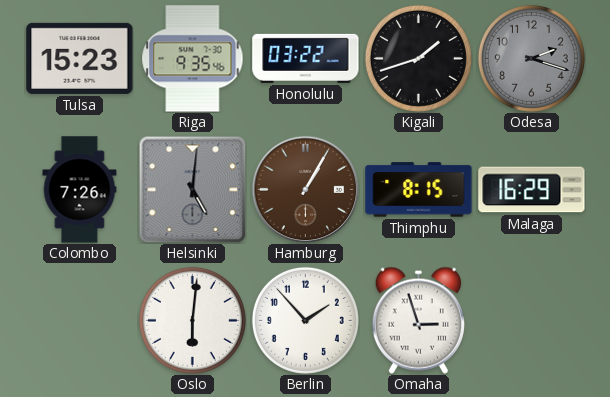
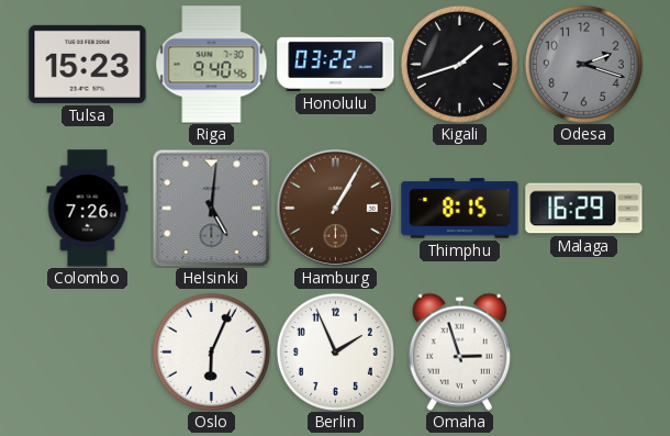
Riga: 9:35 -> 9:40 (212, 65)
Oslo: 6:01 -> 6:04 (211, 351)
Berlin: 1:53 -> 1:56 (335, 351)
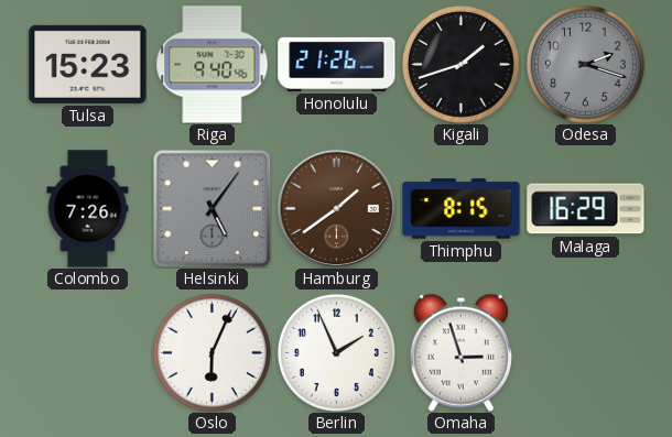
Honolulu: 03:22 -> 21:26 (337, 64)
Helsinki: 5:01 -> 5:06 (212, 208)
Hamburg: 1:05 -> 1:39 (336, 208)
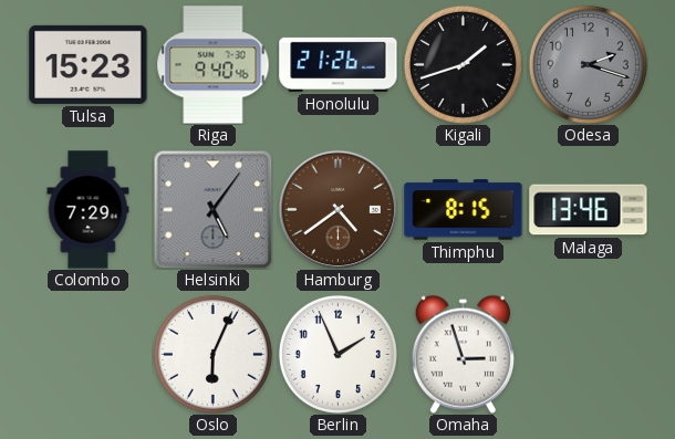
Colombo: 7:26 -> 7:29 (89, 210)
Hamburg: 1:39 -> 4:39 (337, 209)
Malaga: 16:29 -> 13:46 (589, 210)
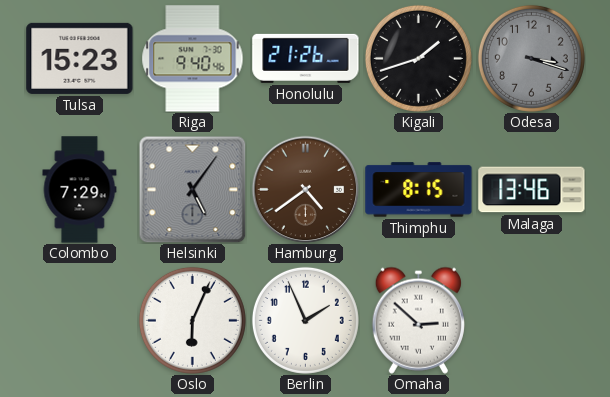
Odesa: 2:18 -> 3:18 (531, 58)
Omaha: 2:57 -> 2:52 (418, 320)
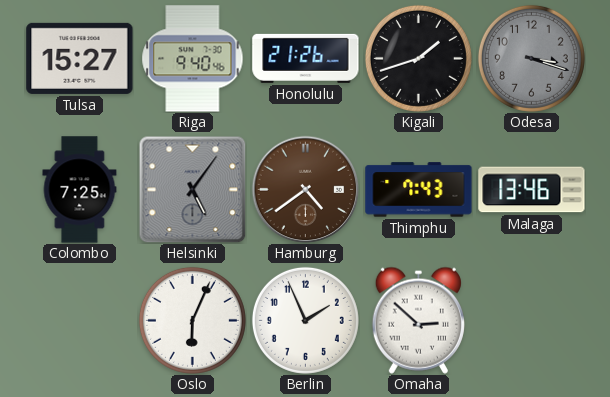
Tulsa: 15:23 -> 15:27 (80, 58)
Colombo: 7:29 -> 7:25 (80, 190)
Thimphu: 8:15 -> 7:43 (419, 190)
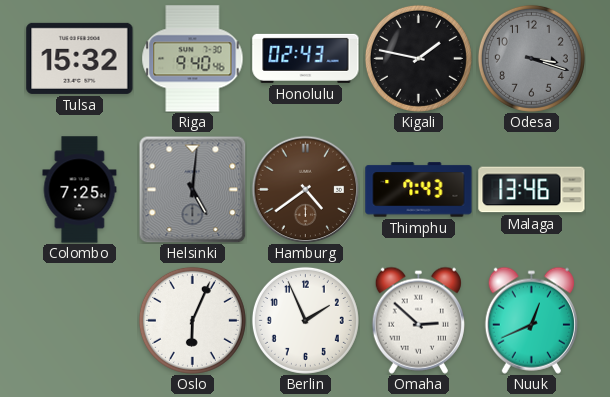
Tulsa: 15:27 -> 15:32 (80, 58)
Honolulu: 21:26 -> 02:43 (306, 58)
Kigali: 1:42 -> 1:47 (418, 58)
Helsinki: 5:06 -> 5:01 (192, 189)
Nuuk: none -> 12:41 (531, 320)
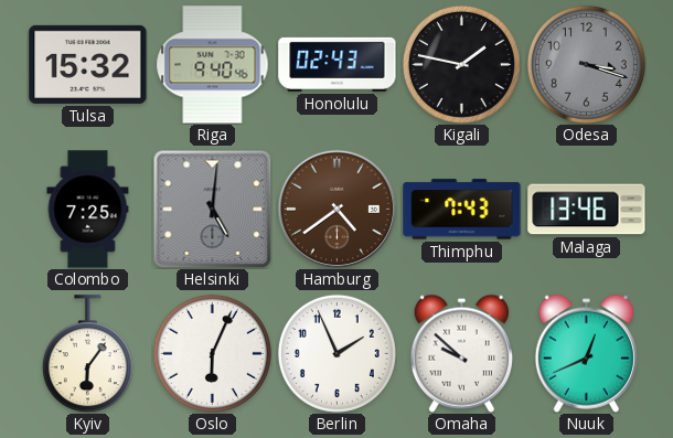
Kyiv: none -> 6:06 (87, 354)
Omaha: 2:52 -> 9:52 (461, 353)
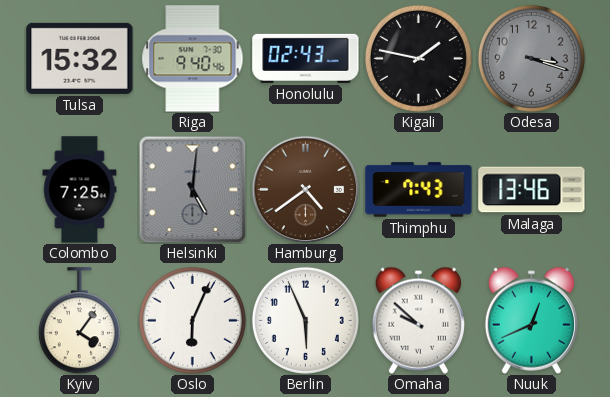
Kyiv: 6:06 -> 4:06 (79, 321)
Berlin: 1:56 -> 5:56 (305, 320)
